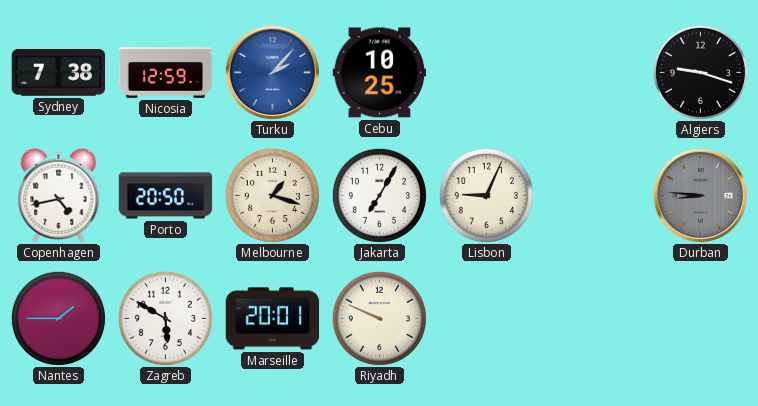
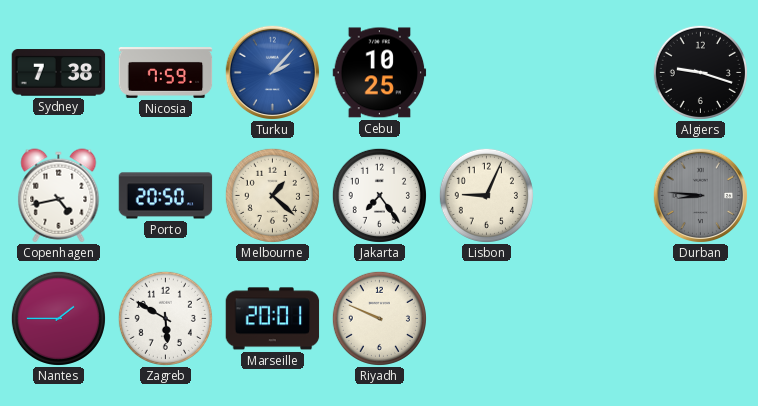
Nicosia: 12:59 -> 7:59 (166, 73)
Melbourne: 1:18 -> 1:22 (272, 195)
Jakarta: 7:05 -> 7:24 (379, 195)
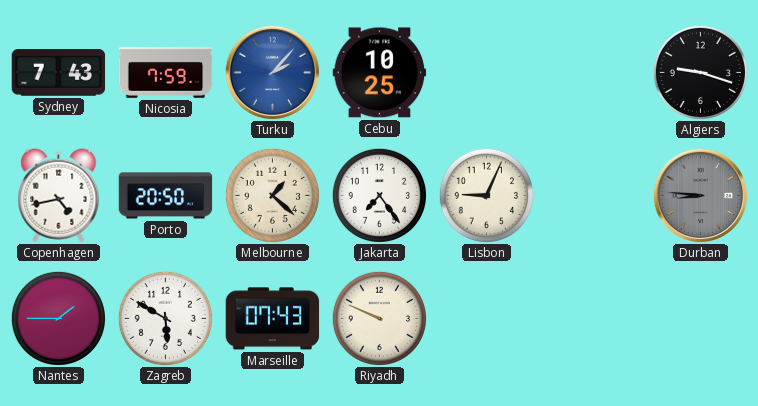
Sydney: 7:38 -> 7:43 (59, 73)
Marseille: 20:01 -> 07:43 (273, 319)
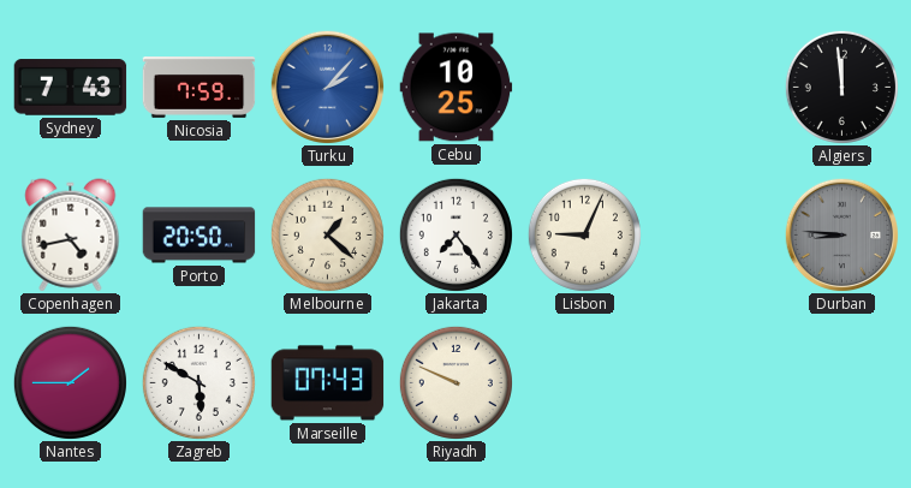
Algiers: 9:18 -> 11:59 (841, 87)
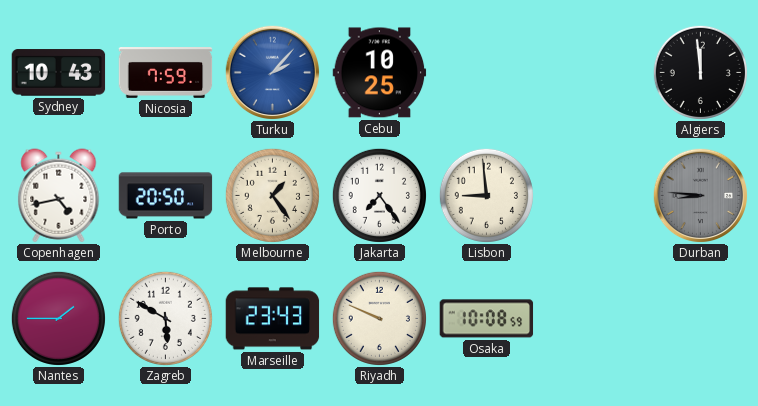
Sydney: 7:43 -> 10:43 (59, 73)
Melbourne: 1:22 -> 1:24 (272, 195)
Lisbon: 9:04 -> 8:59 (486, 195)
Marseille: 07:43 -> 23:43 (273, 319)
Osaka: none -> 10:08 (487, 319)
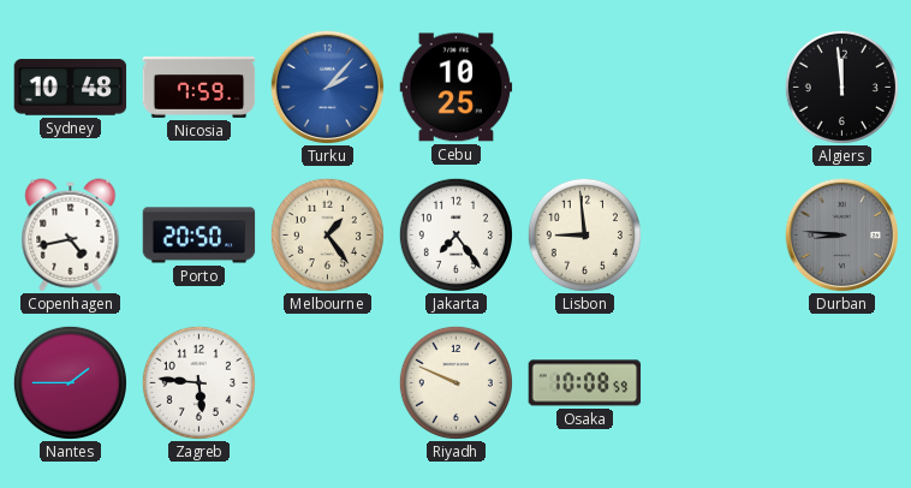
Sydney: 10:43 -> 10:48 (71, 88)
Zagreb: 5:50 -> 5:46 (198, 382)
Marseille: 23:43 -> none (273, 319)
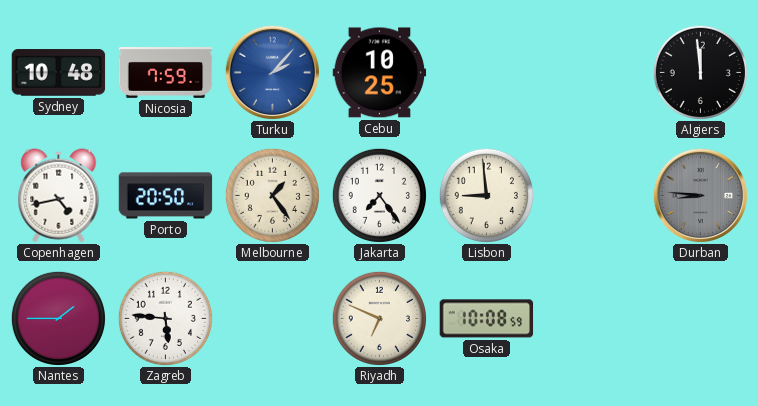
Riyadh: 9:49 -> 6:49 (379, 318)
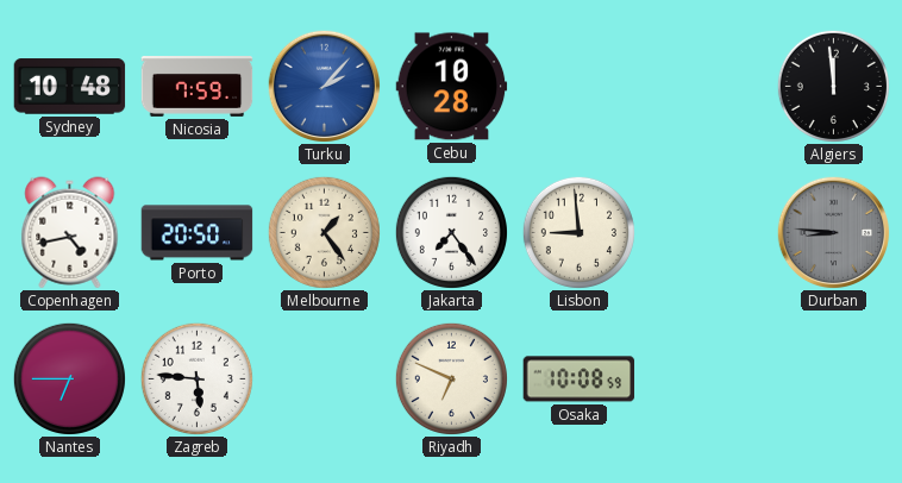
Cebu: 10:25 -> 10:28 (452, 87)
Nantes: 1:45 -> 6:45 (69, 378)
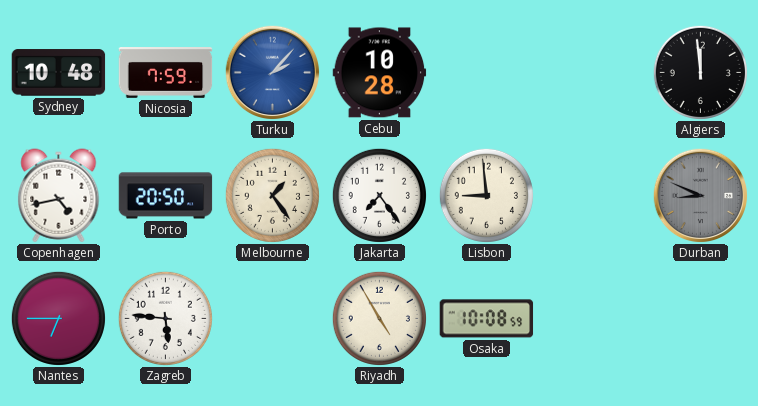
Durban: 8:46 -> 8:49 (700, 195)
Riyadh: 6:49 -> 4:55 (379, 318)
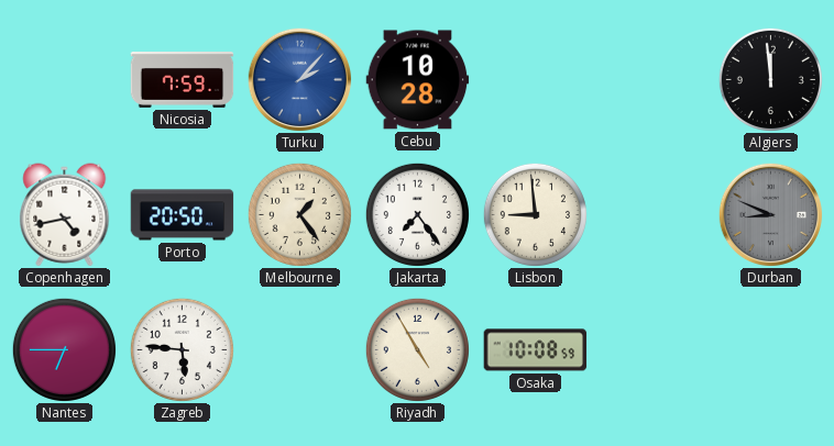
Sydney: 10:48 -> none (59, 73)
